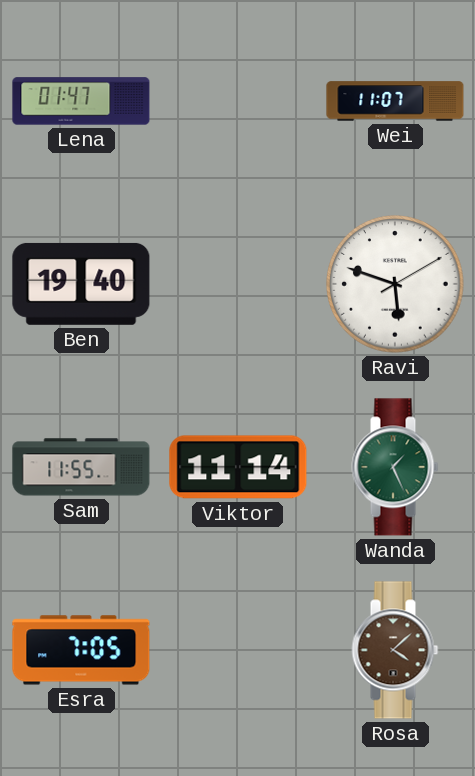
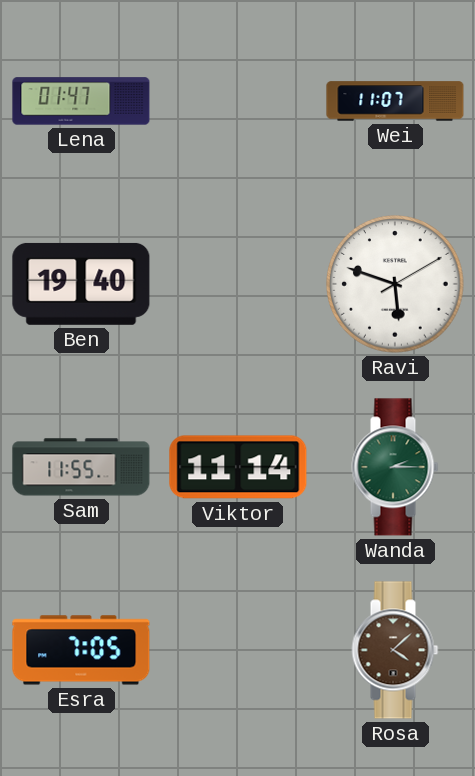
Wanda: 1:26 -> 2:15 (395, 467)
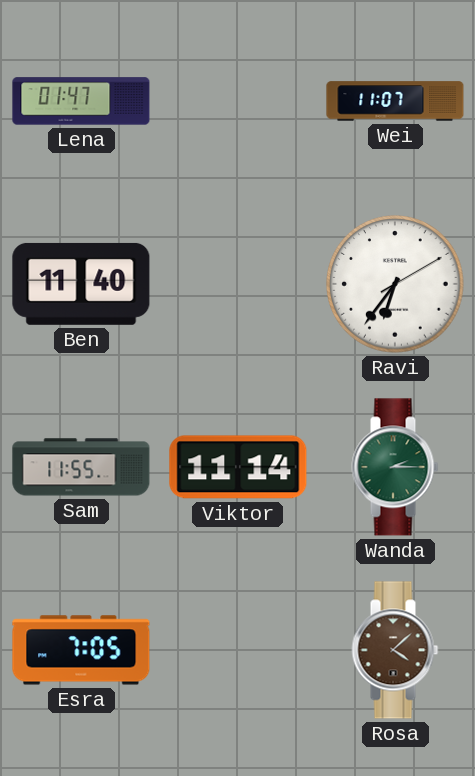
Ben: 19:40 -> 11:40 (81, 284)
Ravi: 5:48 -> 6:36 (395, 284)
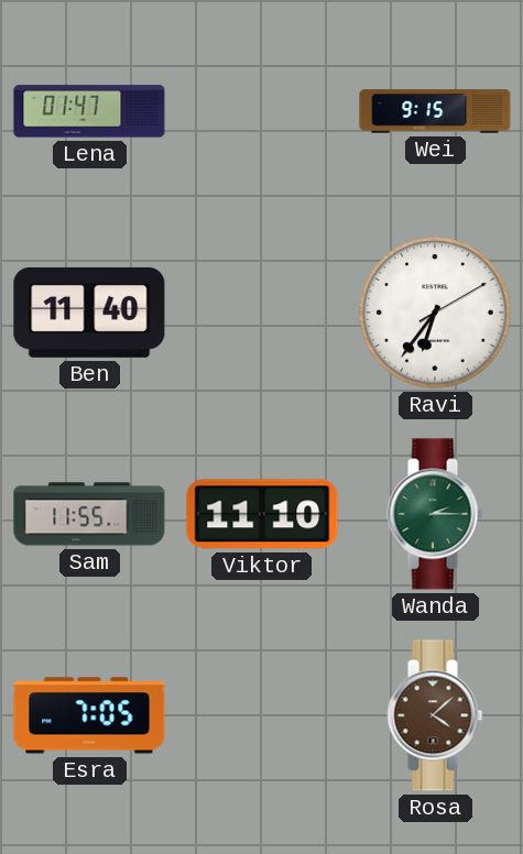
Wei: 11:07 -> 9:15 (435, 111)
Viktor: 11:14 -> 11:10 (262, 514)
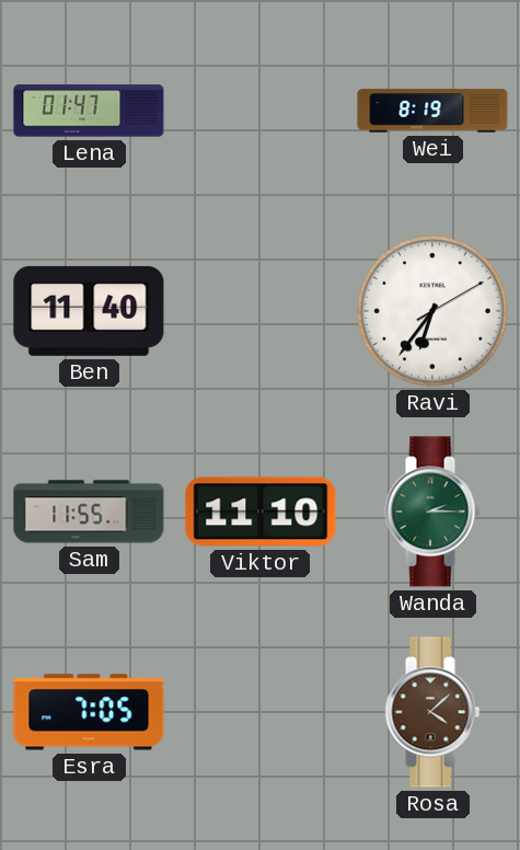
Wei: 9:15 -> 8:19 (432, 111)
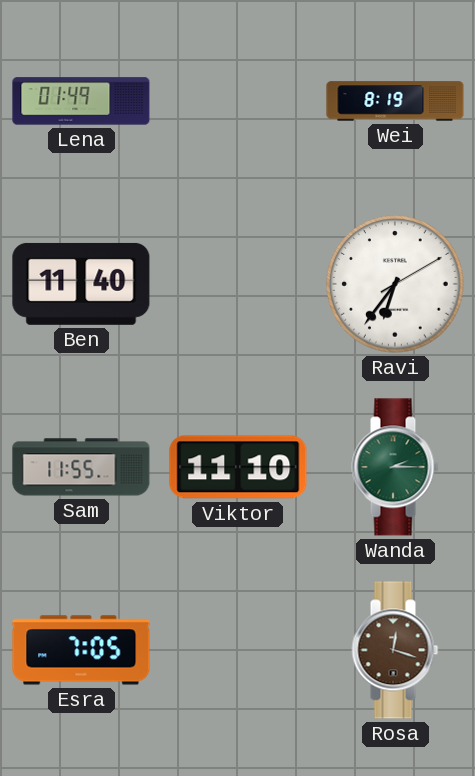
Lena: 01:47 -> 01:49 (81, 101)
Rosa: 4:08 -> 12:18 (395, 650)
